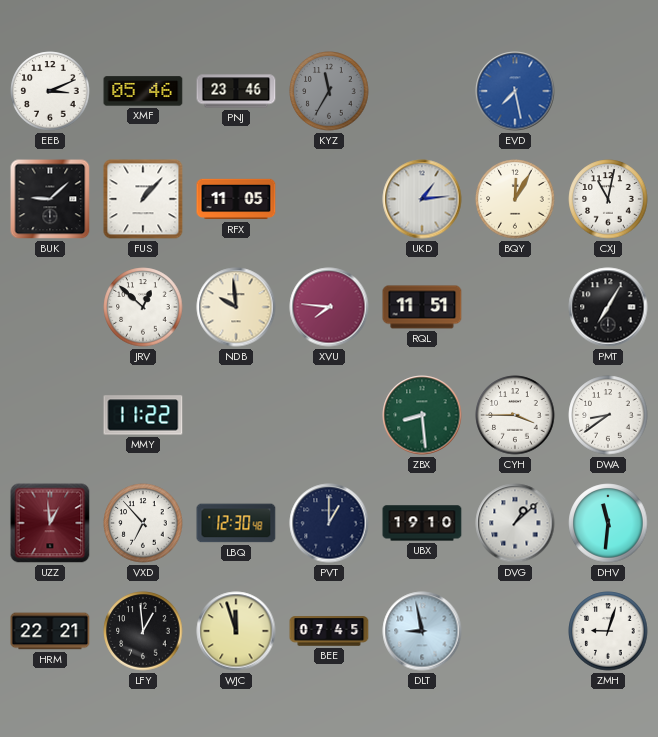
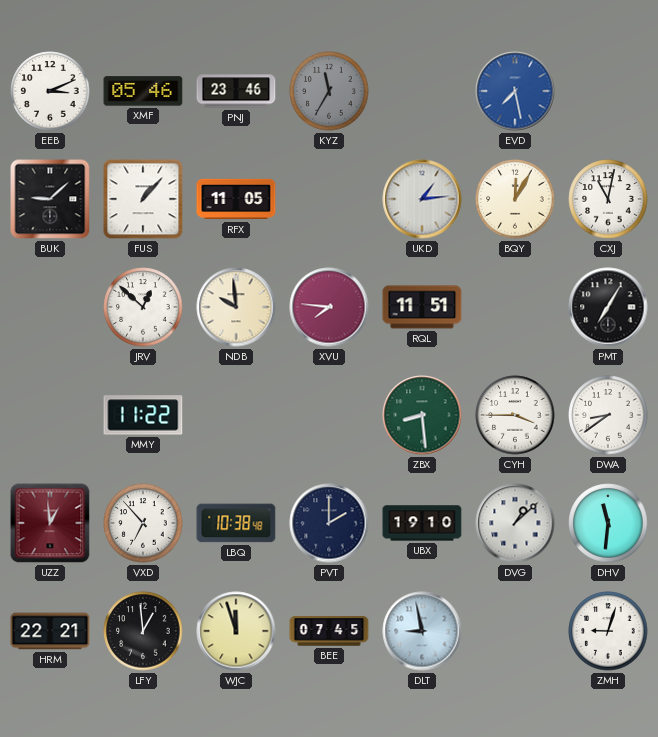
LBQ: 12:30 -> 10:38 (236, 523)
PVT: 1:00 -> 2:00 (329, 523)
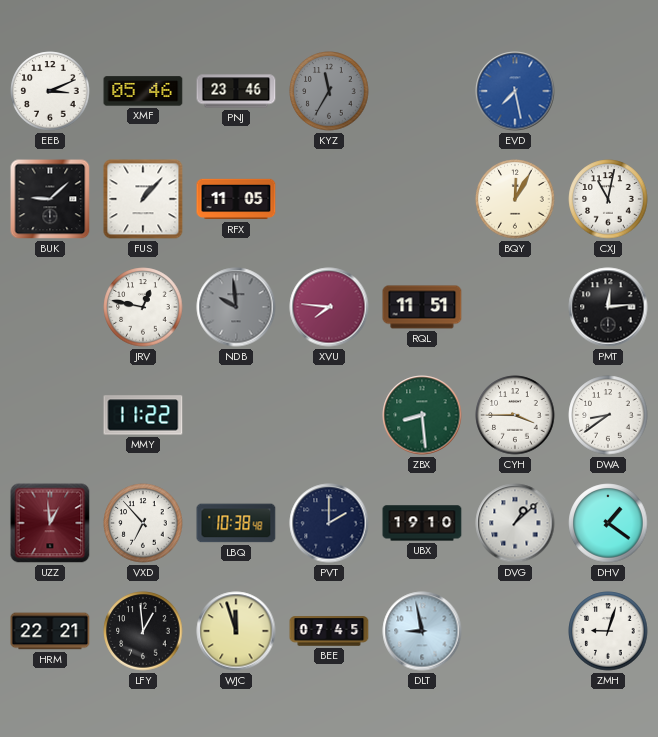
UKD: 1:14 -> none (422, 199)
JRV: 12:52 -> 12:47 (143, 307)
NDB dial: cream -> grey (236, 307)
PMT: 7:05 -> 12:14 (608, 307)
DHV: 11:31 -> 1:21 (608, 523)
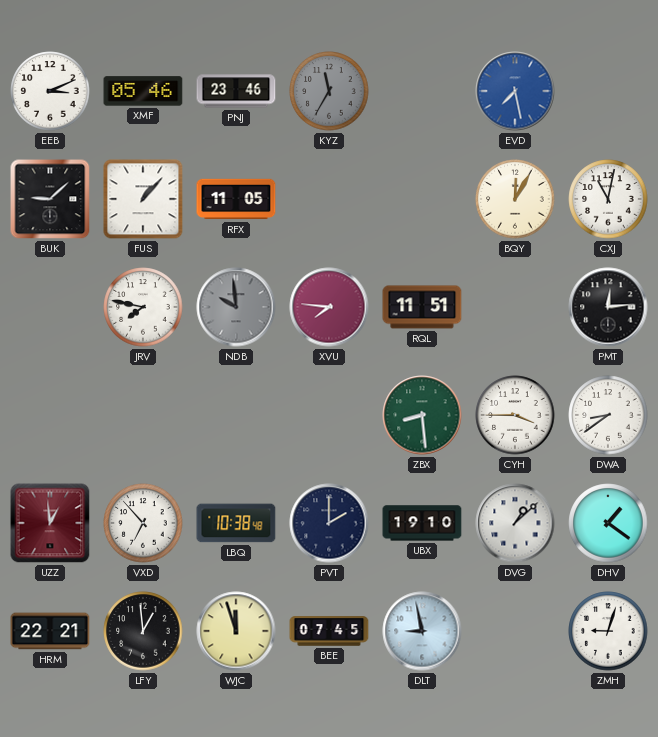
JRV: 12:47 -> 7:47 (143, 307)
MMY: 11:22 -> none (143, 415)
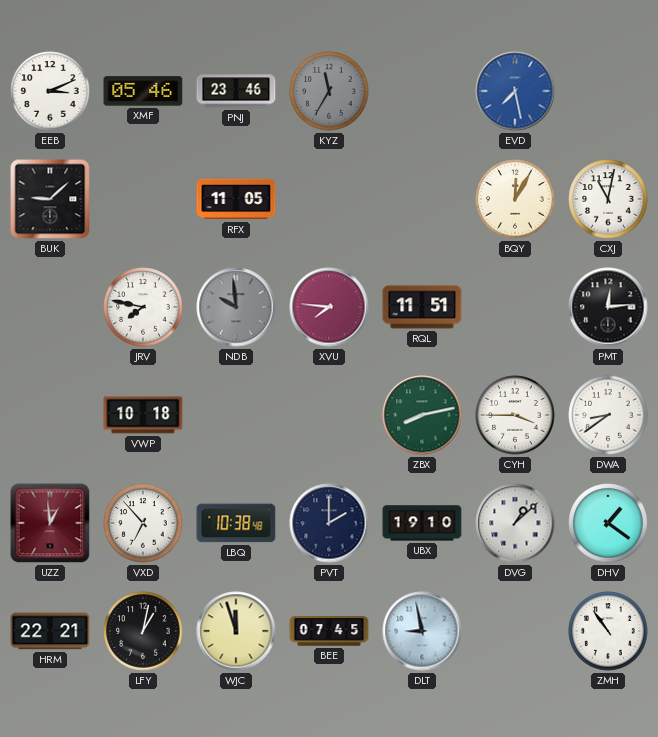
FUS: 1:07 -> none (143, 199)
VWP: none -> 10:18 (143, 415)
ZBX: 8:29 -> 8:13 (422, 415)
LFY: 12:59 -> 1:02 (143, 631)
ZMH: 9:03 -> 10:54 (608, 631)
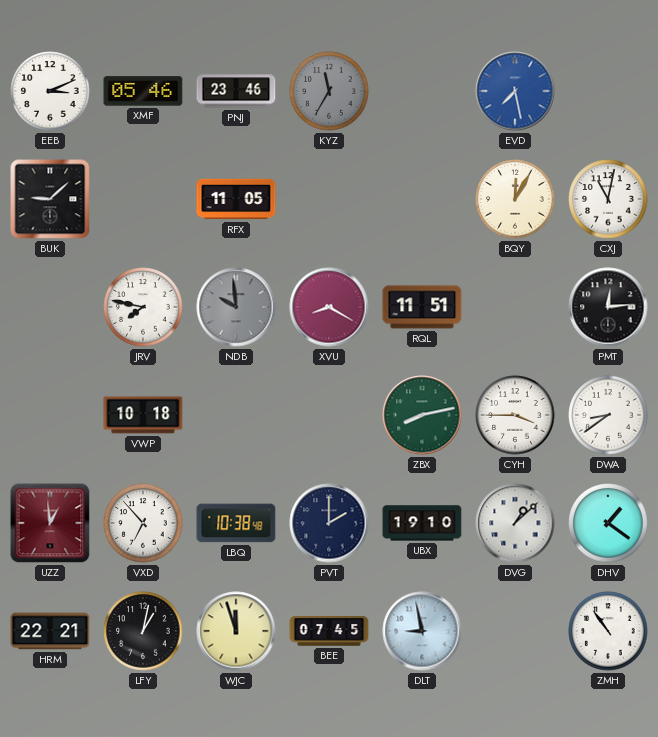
XVU: 7:46 -> 8:20 (329, 307)
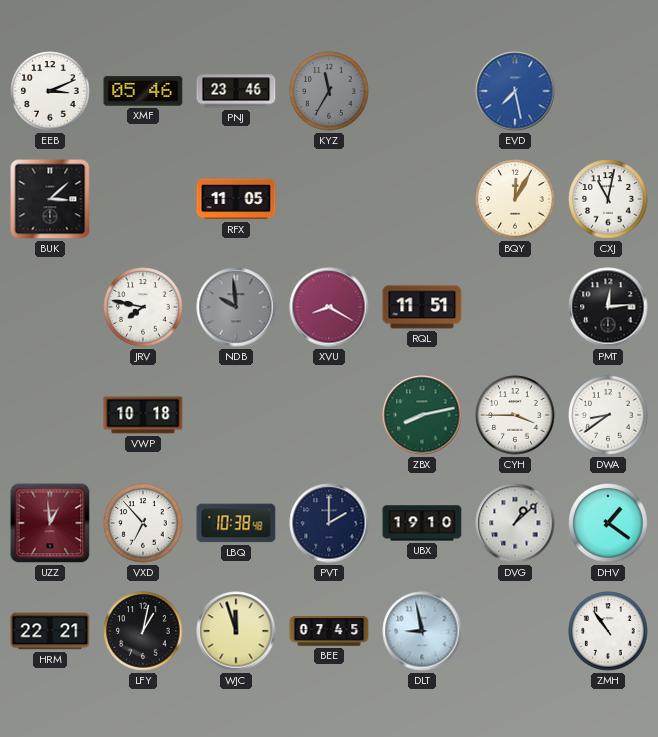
BUK: 9:08 -> 3:08 (50, 199)
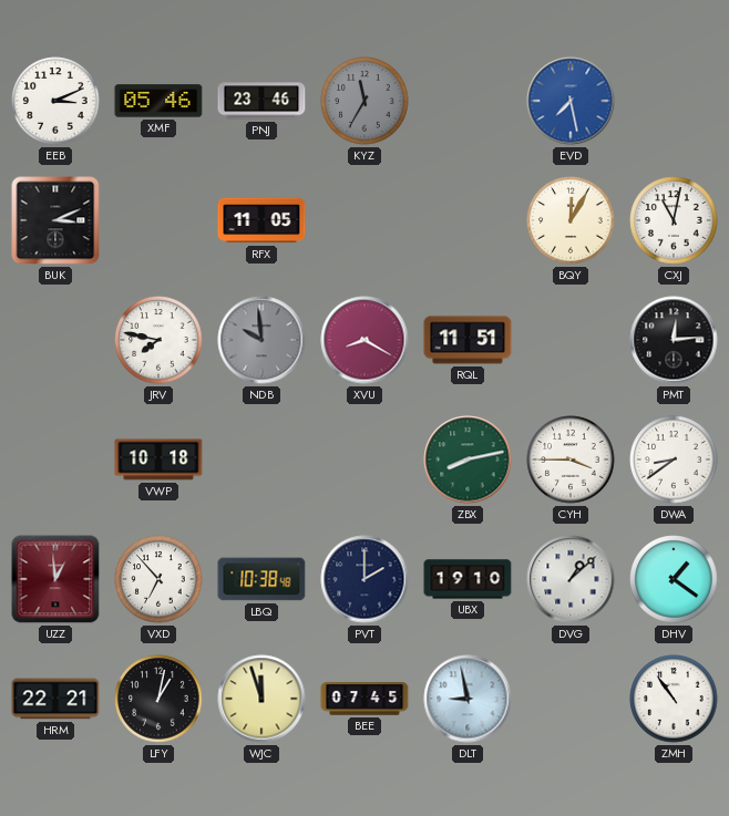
BUK: 3:08 -> 3:11 (55, 220)
